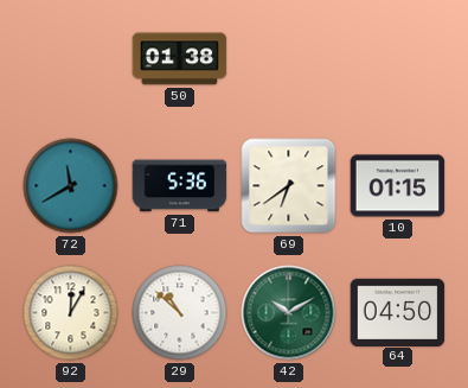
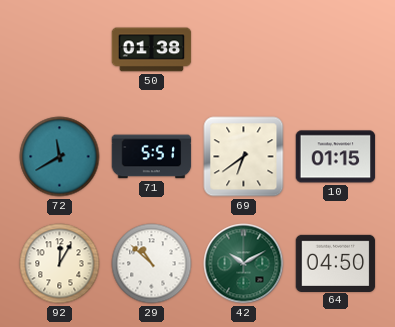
71: 5:36 -> 5:51 (152, 157)
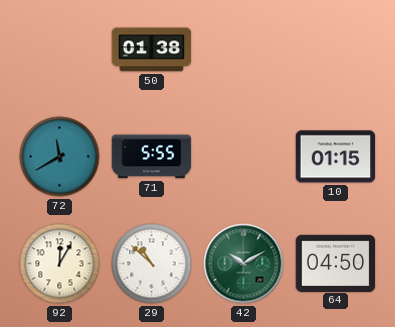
71: 5:51 -> 5:55 (152, 157)
69: 6:39 -> none (244, 157)
